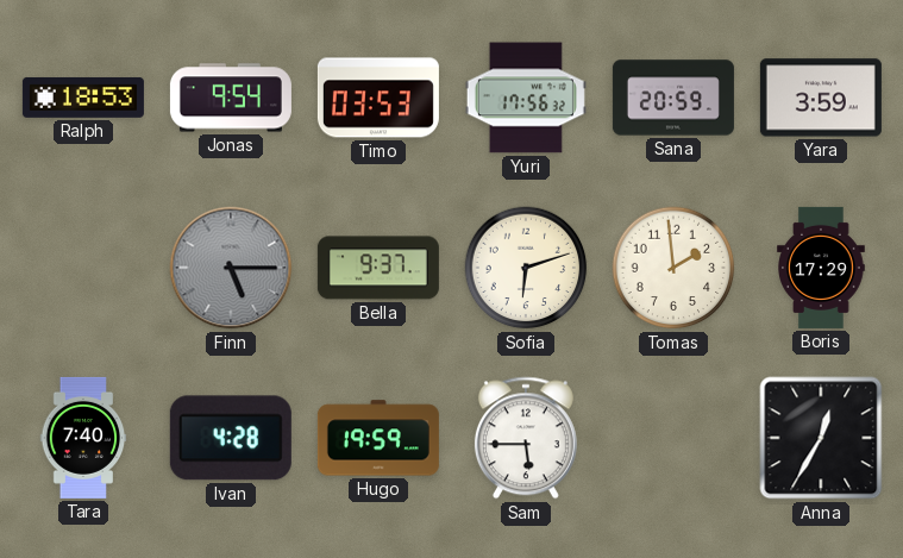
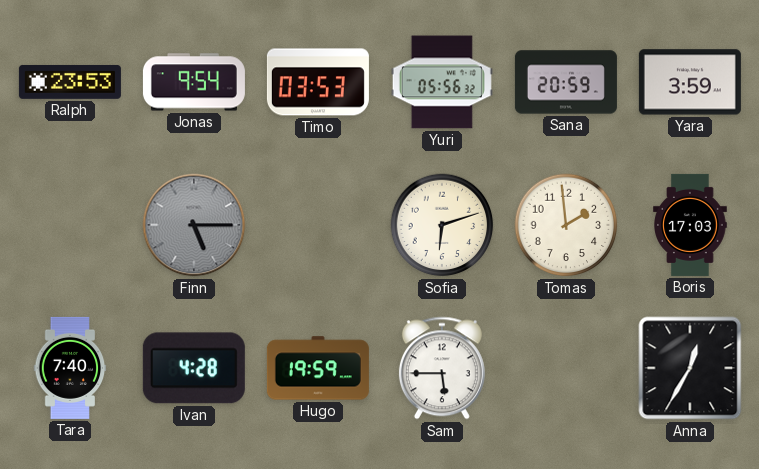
Ralph: 18:53 -> 23:53 (70, 82)
Yuri: 17:56 -> 05:56 (442, 82)
Bella: 9:37 -> none (378, 268)
Boris: 17:29 -> 17:03 (690, 225)
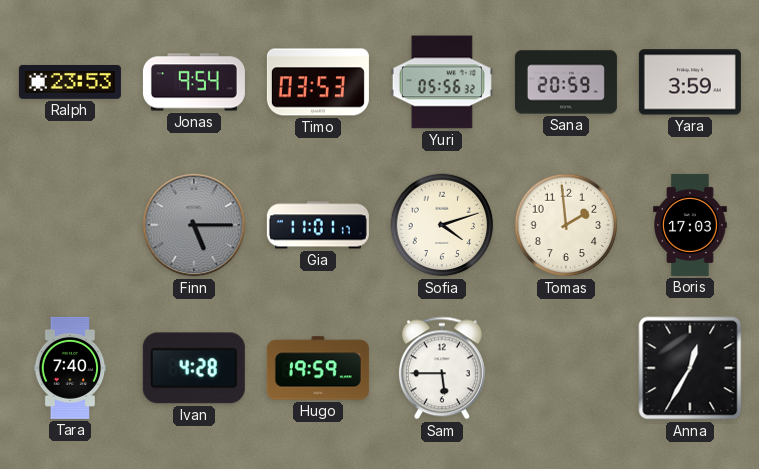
Gia: none -> 11:01 (318, 225)
Sofia: 6:12 -> 4:12 (442, 225)
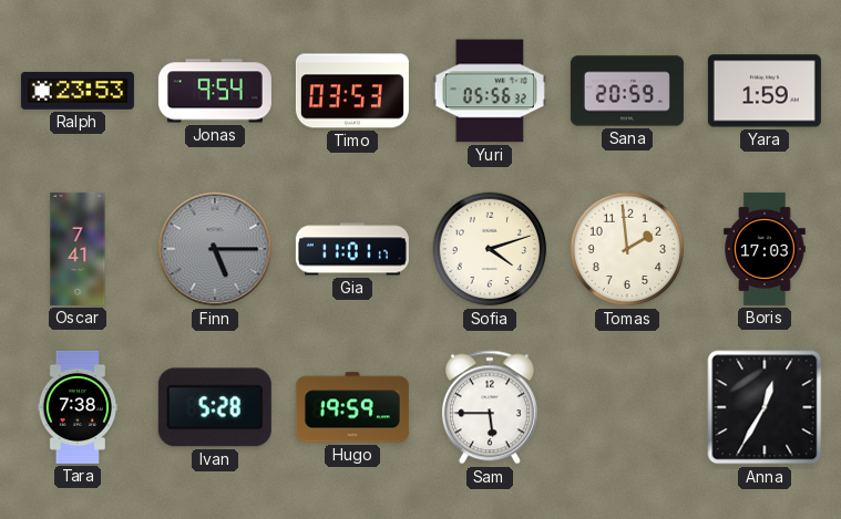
Yara: 3:59 -> 1:59 (765, 91)
Oscar: none -> 7:41 (78, 249)
Tara: 7:40 -> 7:38 (78, 407)
Ivan: 4:28 -> 5:28 (215, 407)
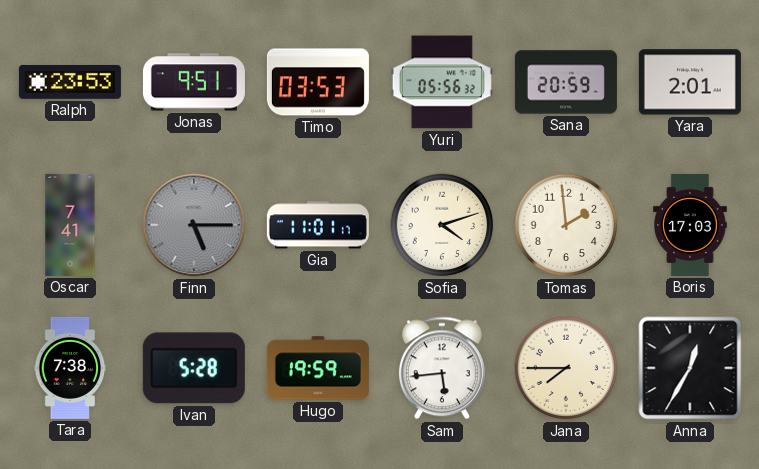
Jonas: 9:54 -> 9:51 (194, 82)
Yara: 1:59 -> 2:01 (690, 82)
Sam: 5:45 -> 5:44 (442, 368)
Jana: none -> 7:45 (566, 368)
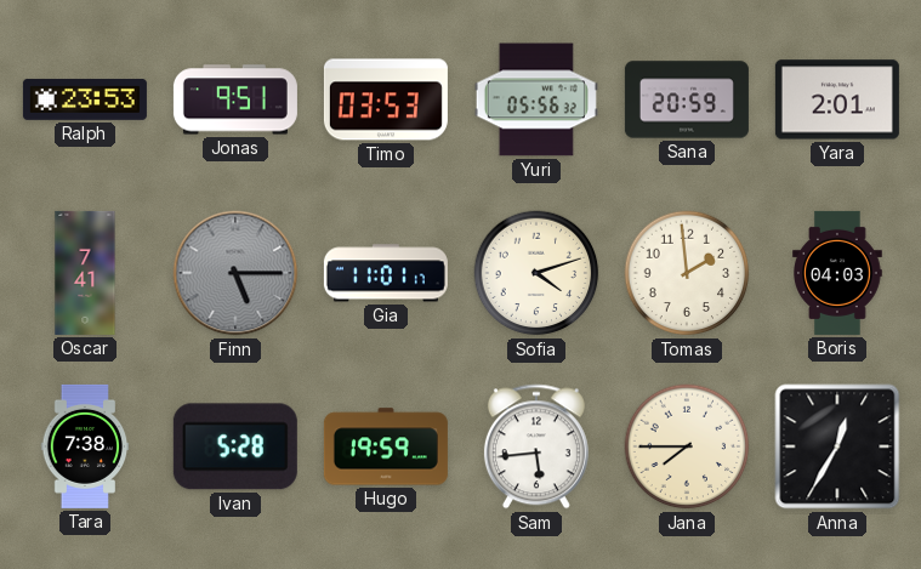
Boris: 17:03 -> 04:03 (837, 273)
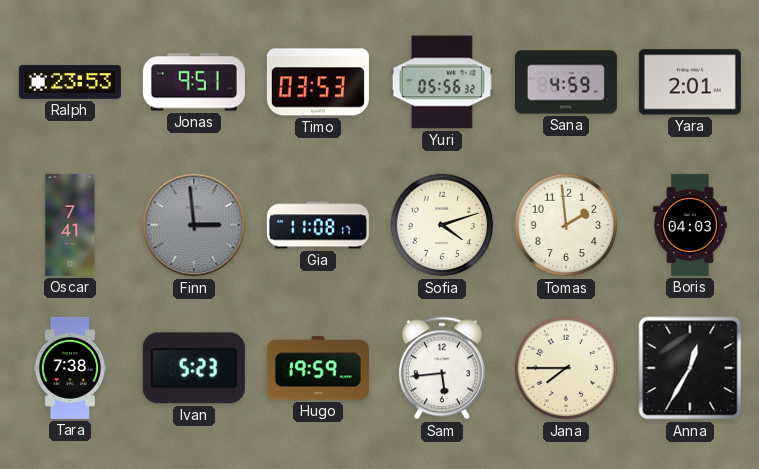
Sana: 20:59 -> 4:59 (566, 82)
Finn: 5:15 -> 2:59 (194, 225)
Gia: 11:01 -> 11:08 (318, 225)
Ivan: 5:28 -> 5:23 (194, 368)
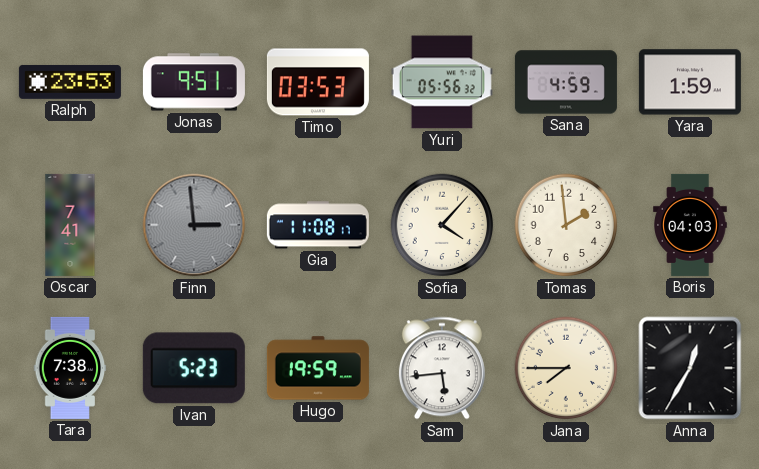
Yara: 2:01 -> 1:59 (690, 82)
Sofia: 4:12 -> 4:07 (442, 225)
